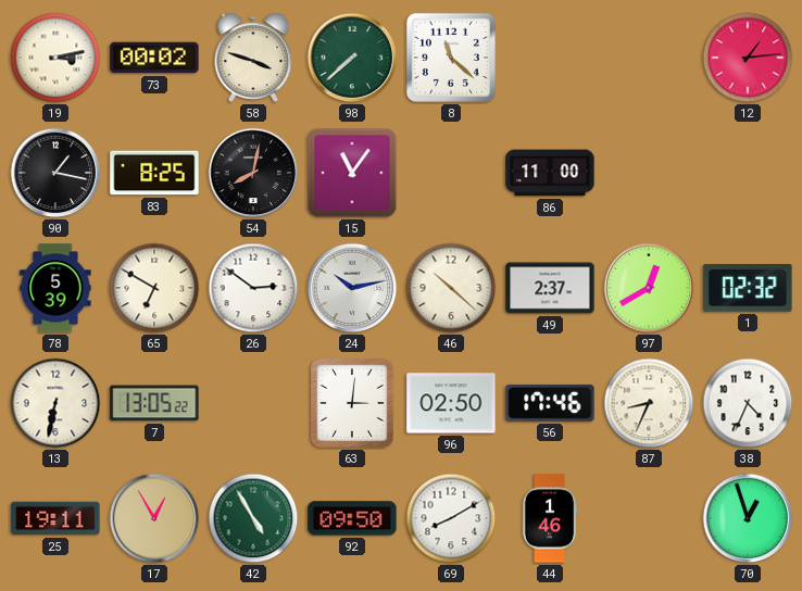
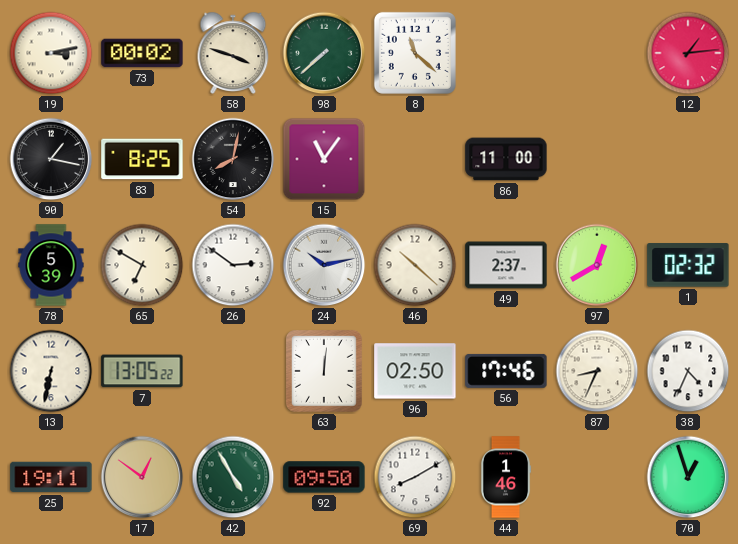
63: 3:01 -> 12:01 (325, 372)
17: 12:55 -> 12:51 (142, 477)
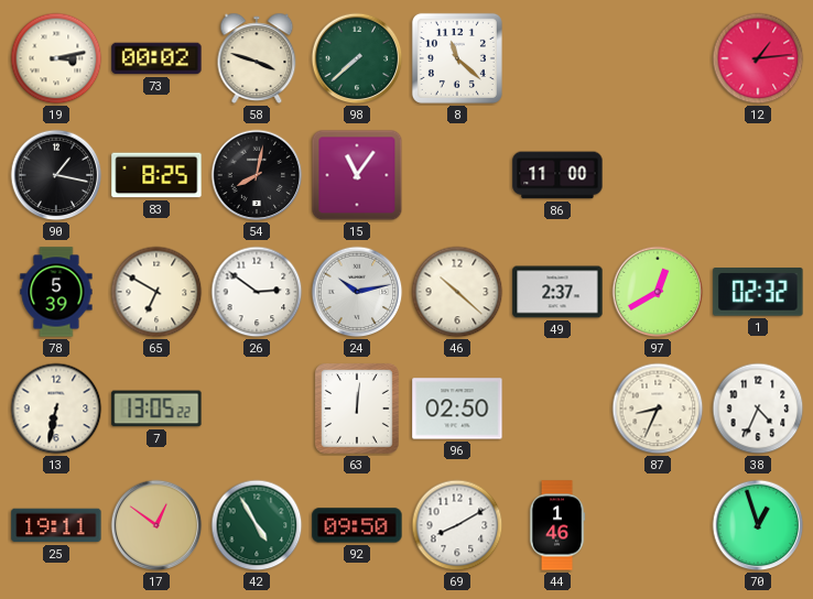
56: 17:46 -> none (506, 371)
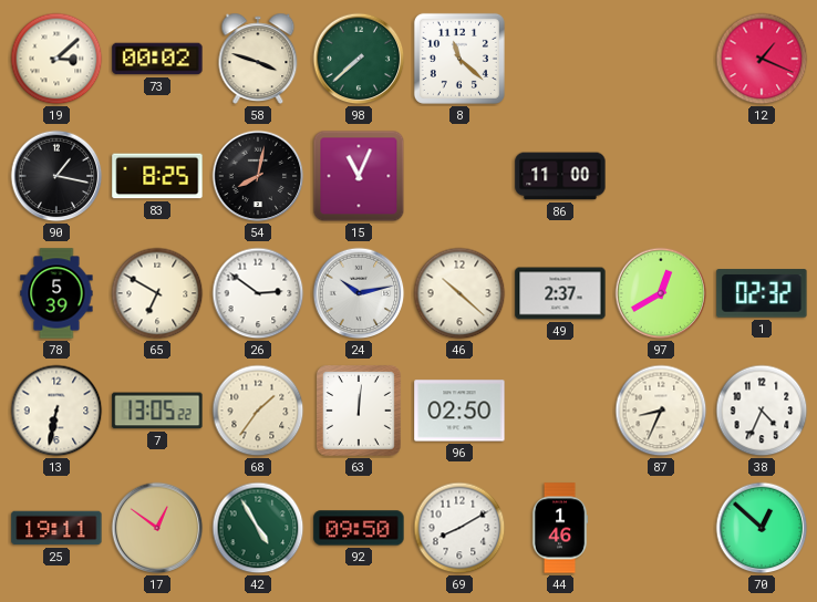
19: 3:13 -> 3:08 (56, 59)
12: 1:14 -> 1:19 (762, 59)
15: 11:06 -> 11:04 (359, 176)
68: none -> 1:36 (258, 411)
70: 12:57 -> 12:52 (762, 528)
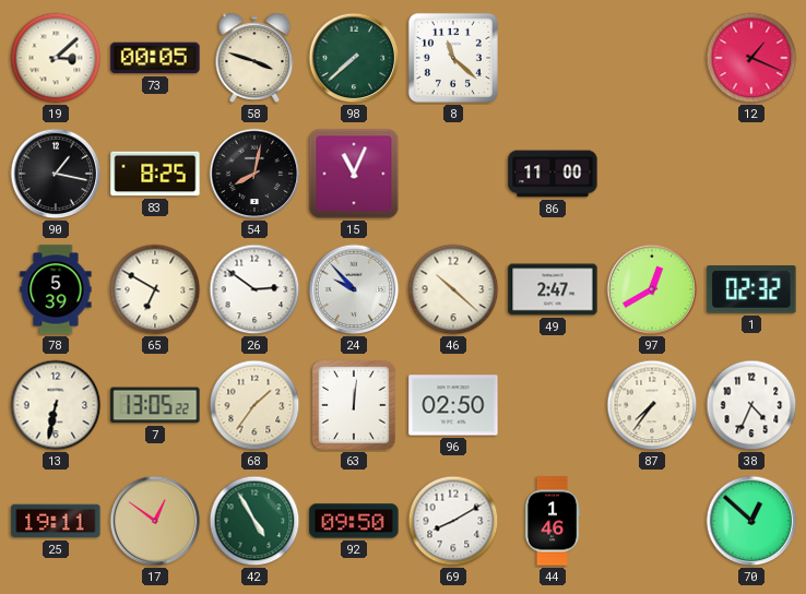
73: 00:02 -> 00:05 (155, 58)
24: 10:13 -> 9:53 (354, 289)
49: 2:37 -> 2:47 (553, 289)
87: 8:34 -> 7:36 (652, 405)
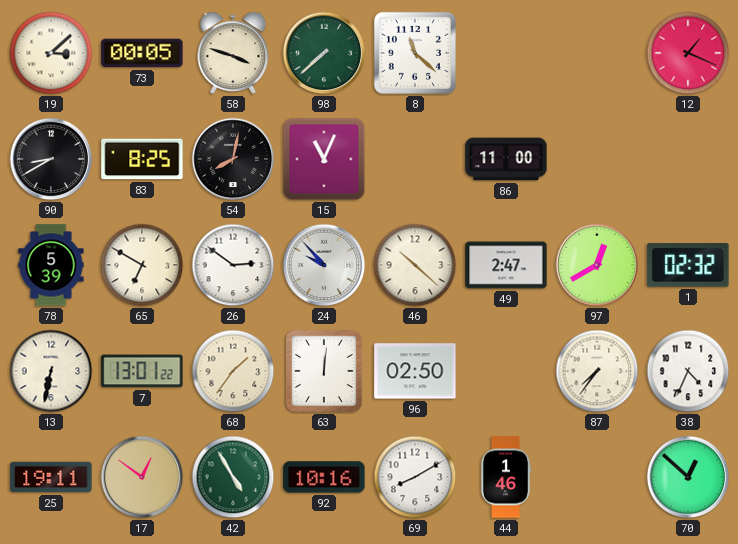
90: 1:17 -> 8:40 (51, 159)
7: 13:05 -> 13:01 (142, 371)
92: 09:50 -> 10:16 (324, 477)
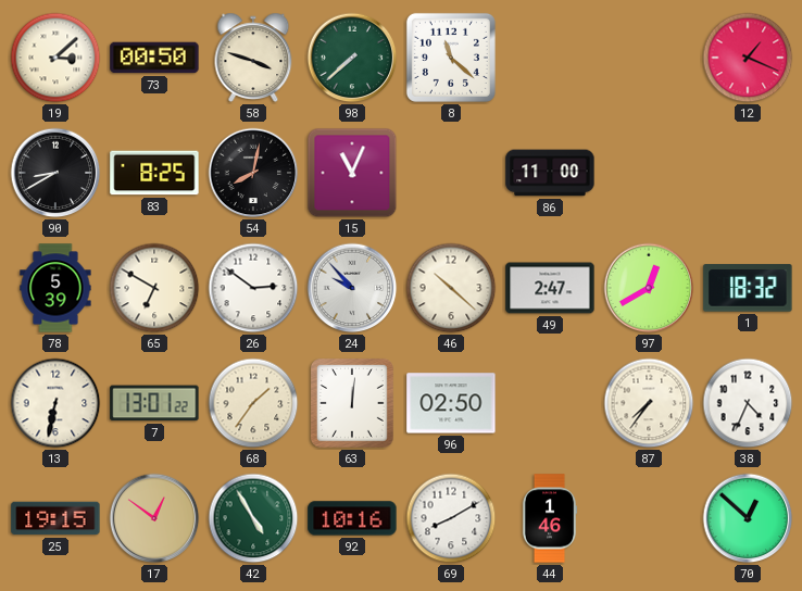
73: 00:05 -> 00:50 (154, 58)
1: 02:32 -> 18:32 (748, 288)
25: 19:11 -> 19:15 (55, 518)
